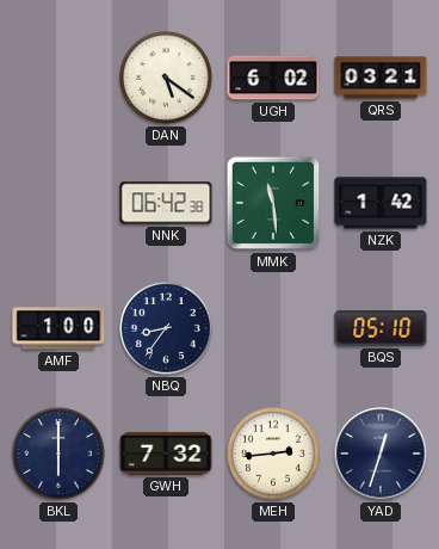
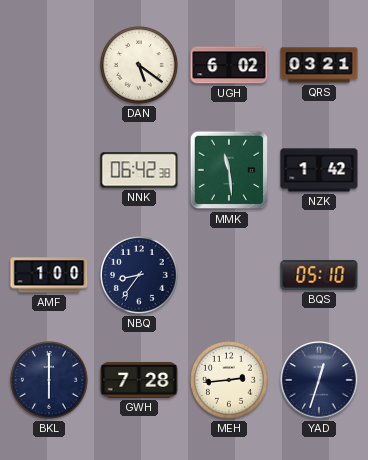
GWH: 7:32 -> 7:28 (139, 380)
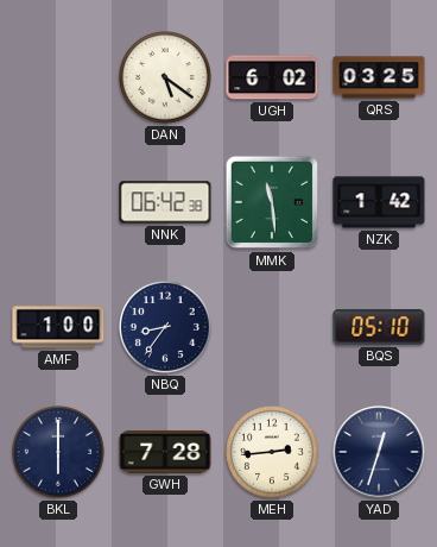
QRS: 03:21 -> 03:25 (379, 77)
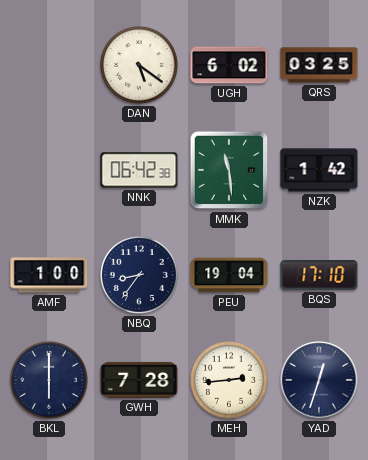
PEU: none -> 19:04 (229, 275)
BQS: 05:10 -> 17:10 (319, 275)
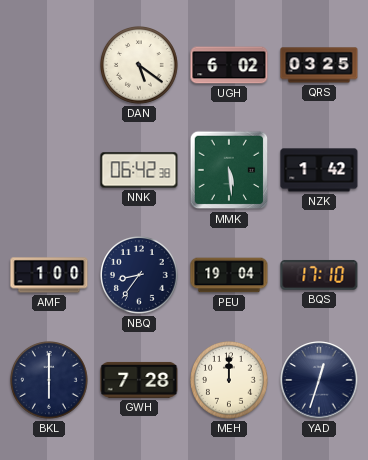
MMK: 11:29 -> 5:29 (229, 170)
MEH: 2:44 -> 12:00 (230, 381)
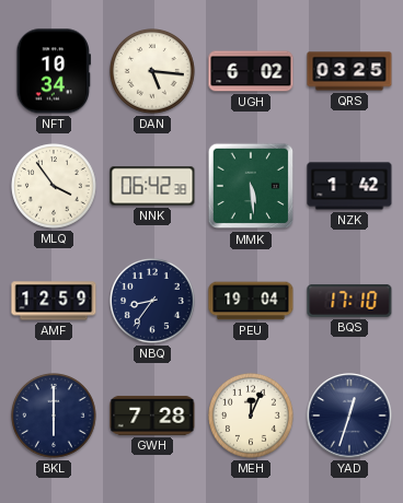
NFT: none -> 10:34 (53, 71)
DAN: 5:21 -> 5:16 (153, 72)
MLQ: none -> 3:54 (55, 187)
AMF: 1:00 -> 12:59 (54, 301)
MEH: 12:00 -> 12:04 (252, 417)
